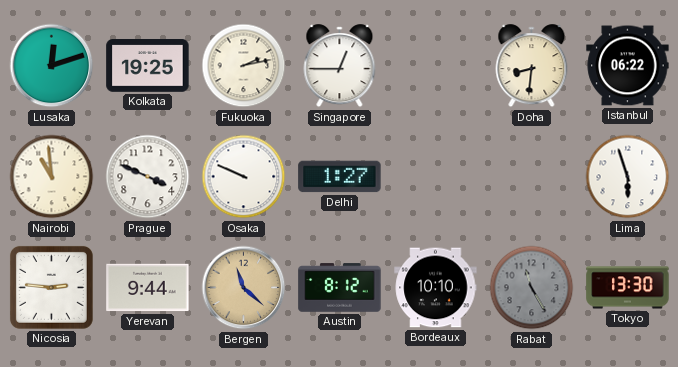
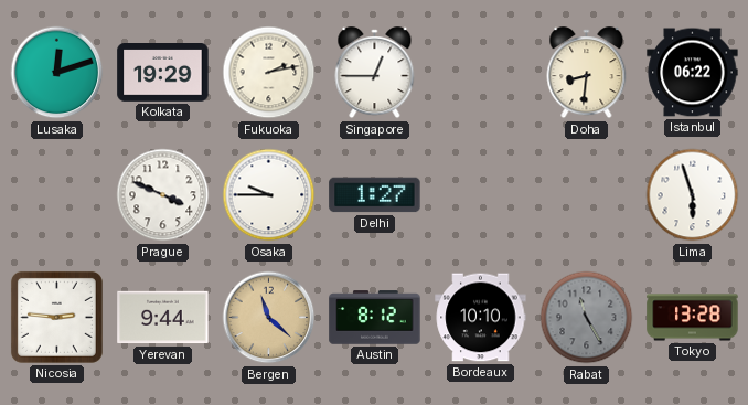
Kolkata: 19:25 -> 19:29 (163, 73)
Nairobi: 10:59 -> none (52, 177)
Osaka: 9:49 -> 9:45 (269, 195)
Tokyo: 13:30 -> 13:28 (693, 318)
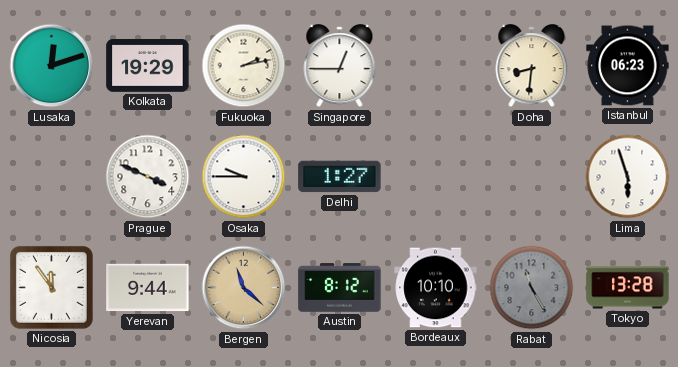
Istanbul: 06:22 -> 06:23 (628, 66)
Nicosia: 2:46 -> 11:54 (51, 287)
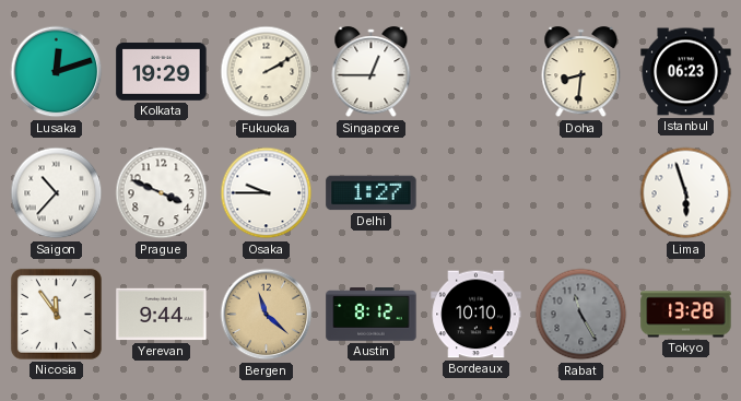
Fukuoka: 2:13 -> 2:10 (267, 72)
Saigon: none -> 10:37 (57, 193)
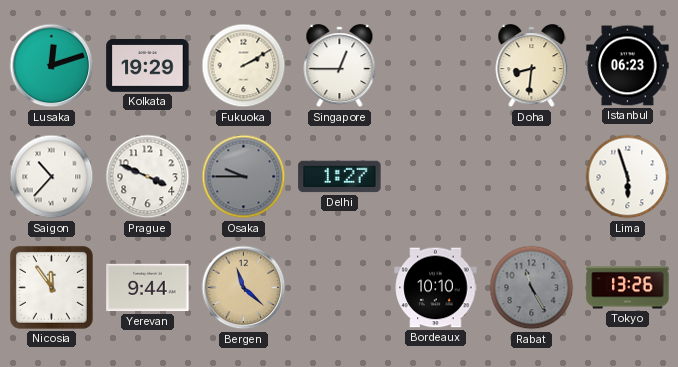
Osaka dial: white -> grey (244, 177)
Austin: 8:12 -> none (372, 315)
Tokyo: 13:28 -> 13:26 (628, 288)
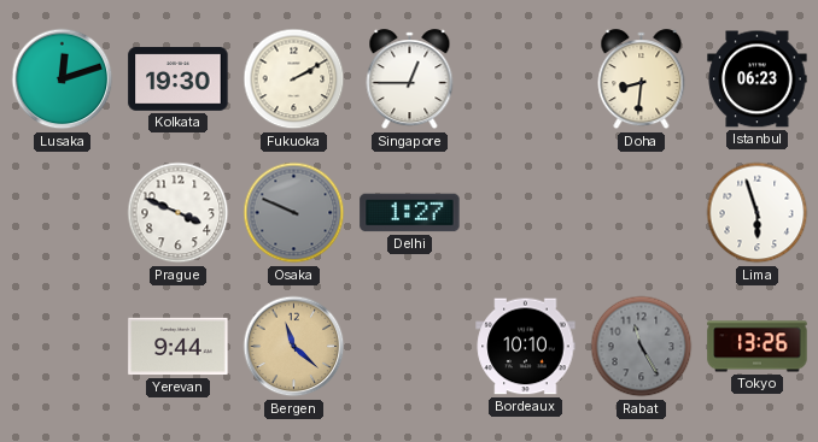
Kolkata: 19:29 -> 19:30 (179, 79)
Saigon: 10:37 -> none (52, 177)
Osaka: 9:45 -> 9:49 (294, 213)
Nicosia: 11:54 -> none (51, 287)
